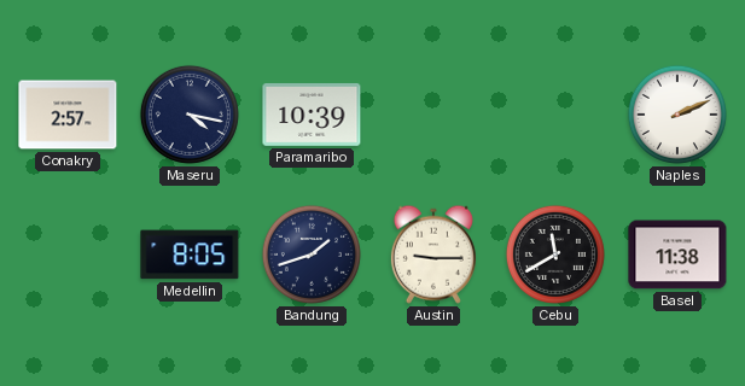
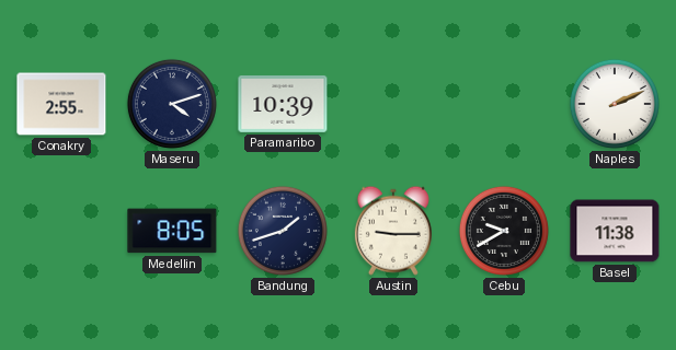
Conakry: 2:57 -> 2:55 (61, 104)
Maseru: 4:17 -> 4:12 (172, 104)
Cebu: 11:40 -> 9:40 (504, 231)
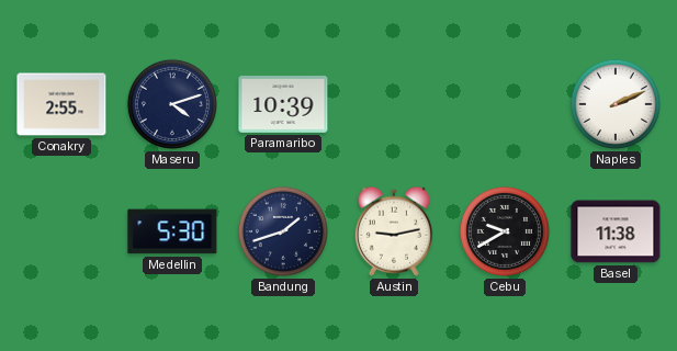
Medellin: 8:05 -> 5:30 (172, 231)
Austin: 9:15 -> 9:13 (394, 231)
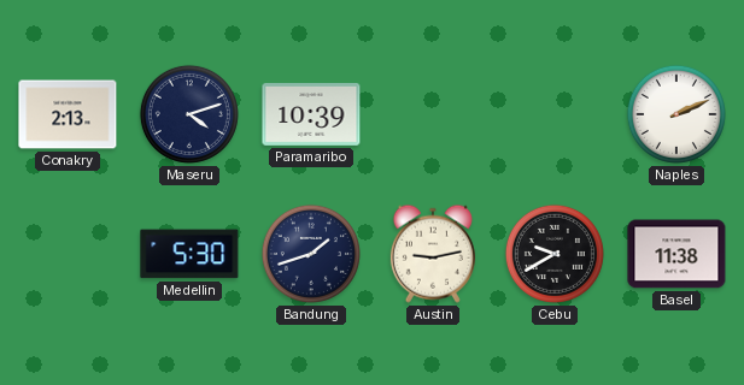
Conakry: 2:55 -> 2:13 (68, 114)
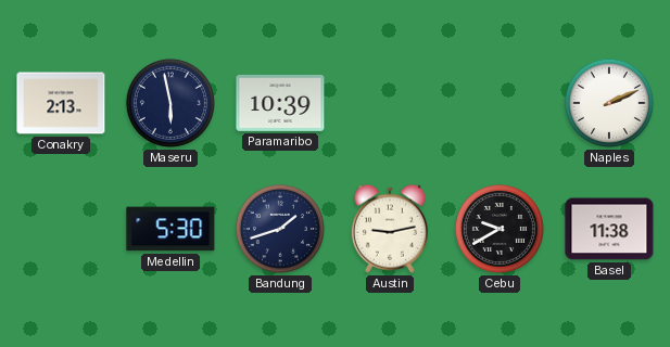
Maseru: 4:12 -> 5:58 (170, 103)
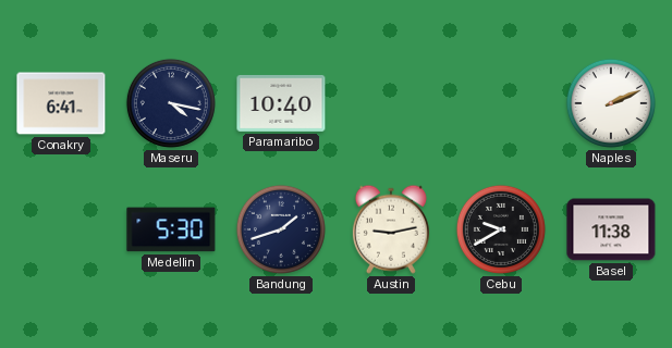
Conakry: 2:13 -> 6:41 (61, 103)
Maseru: 5:58 -> 4:17 (171, 103)
Paramaribo: 10:39 -> 10:40 (281, 103)
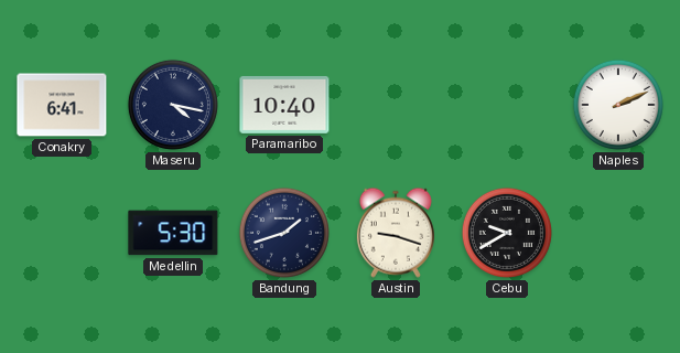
Austin: 9:13 -> 9:18 (396, 233)
Basel: 11:38 -> none (611, 229)
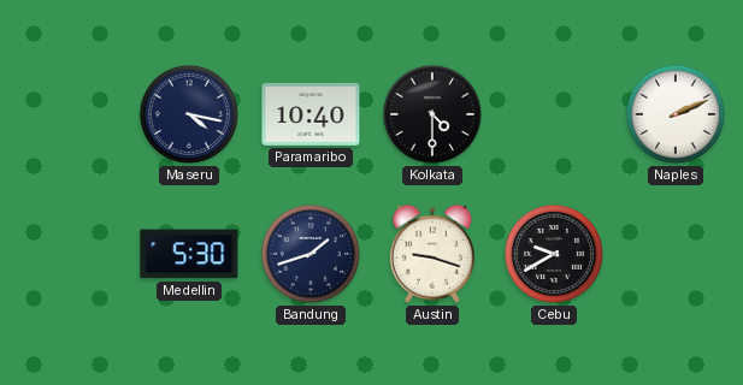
Conakry: 6:41 -> none (62, 105)
Kolkata: none -> 4:30 (432, 114)
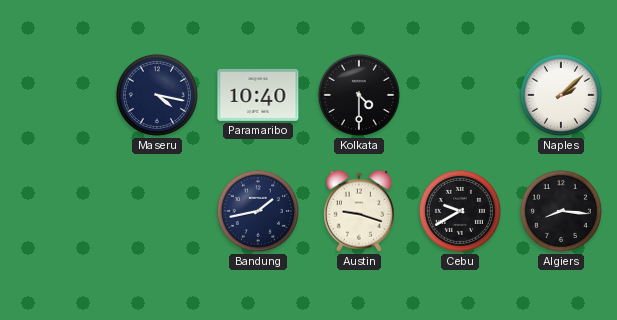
Naples: 2:11 -> 2:08 (561, 95)
Medellin: 5:30 -> none (189, 254)
Bandung: 1:42 -> 1:43 (258, 211)
Algiers: none -> 8:16 (561, 211)
